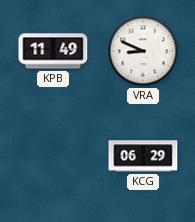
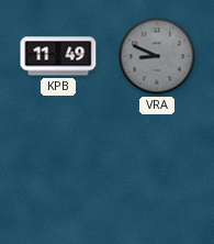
VRA dial: white -> grey (157, 56)
KCG: 06:29 -> none (143, 156)
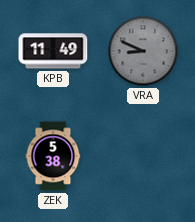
ZEK: none -> 5:38 (53, 156)
